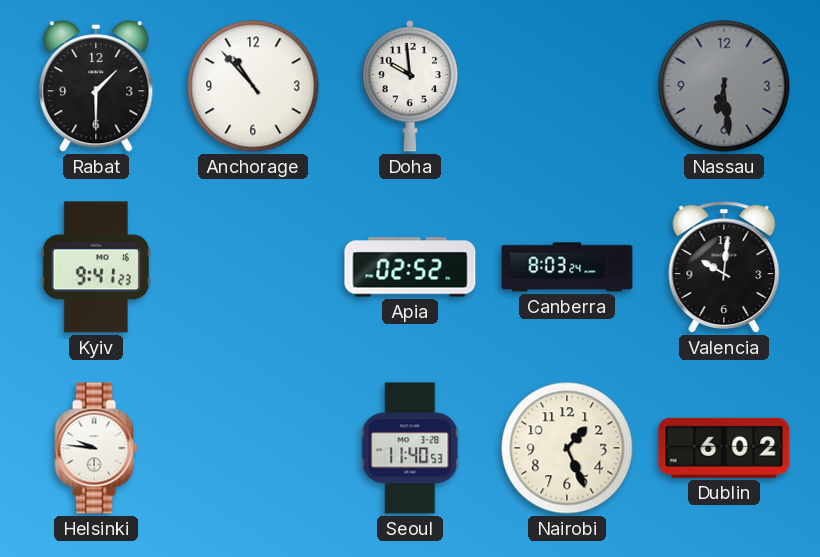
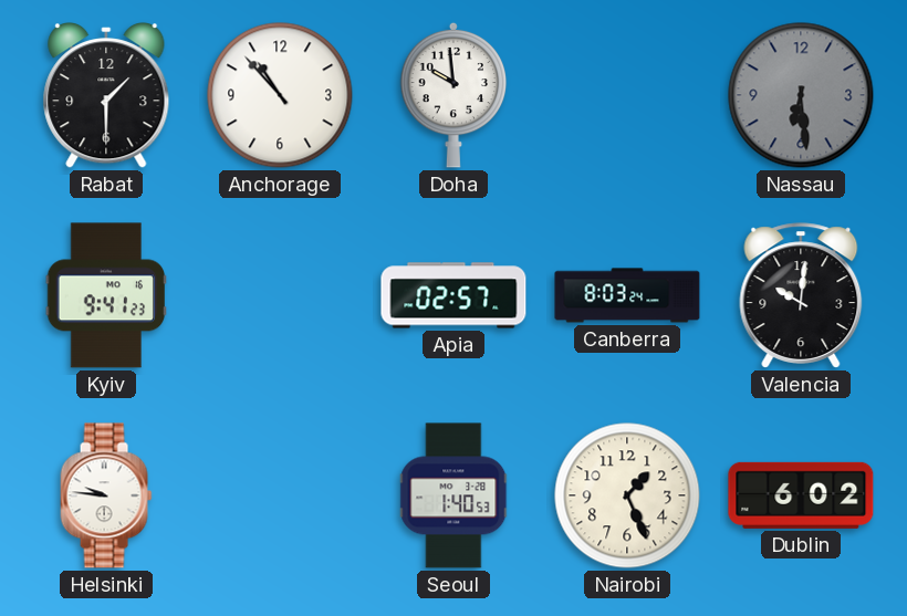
Apia: 02:52 -> 02:57 (454, 295)
Seoul: 11:40 -> 1:40 (455, 495)
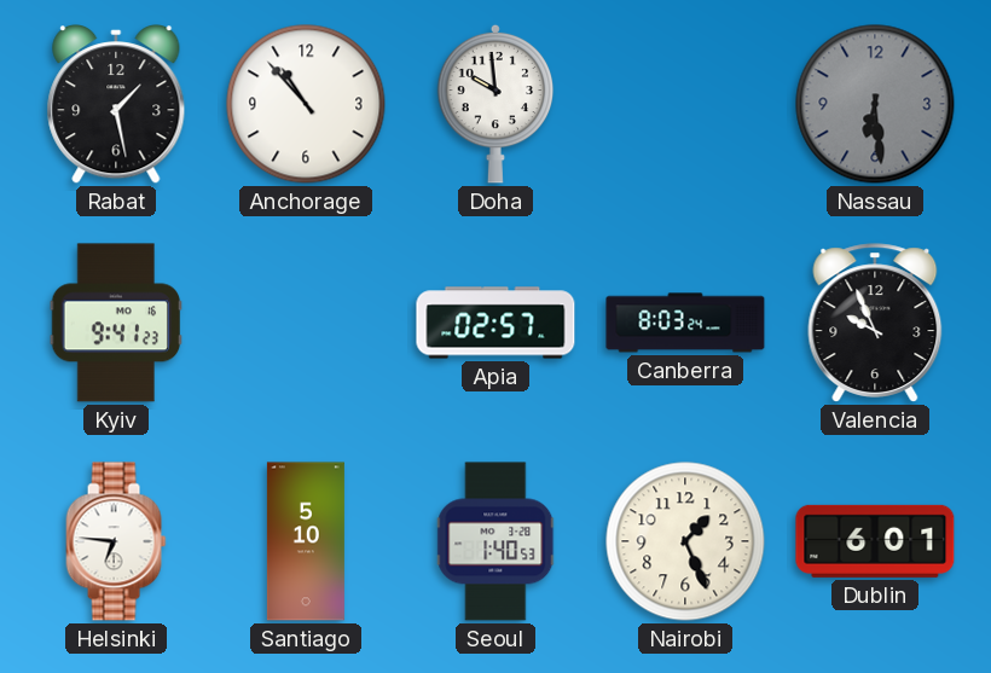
Rabat: 1:30 -> 1:28 (116, 105)
Valencia: 10:01 -> 9:56 (875, 323)
Helsinki: 9:46 -> 6:46 (116, 541)
Santiago: none -> 5:10 (306, 541)
Dublin: 6:02 -> 6:01 (875, 541)
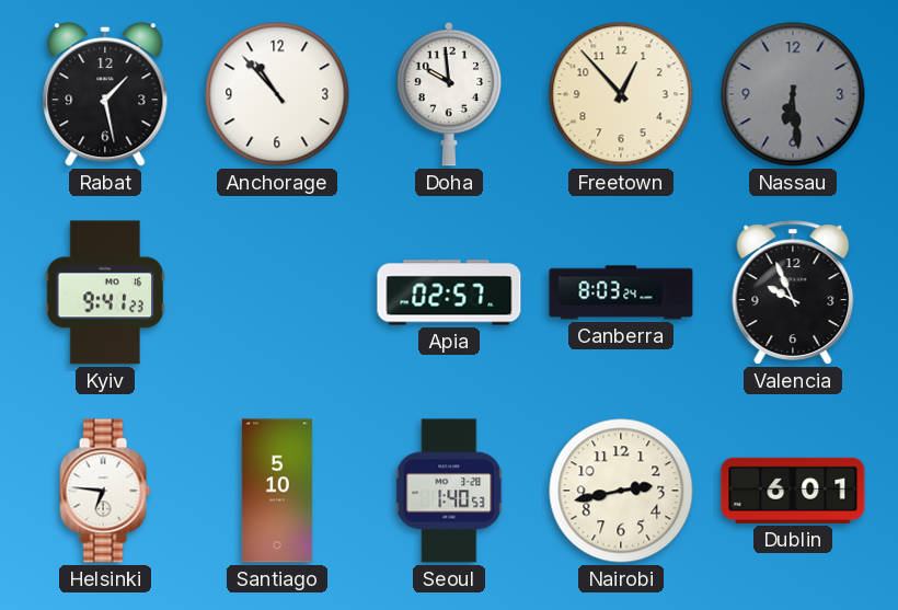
Freetown: none -> 12:53 (621, 94)
Nairobi: 1:26 -> 2:43 (621, 491)
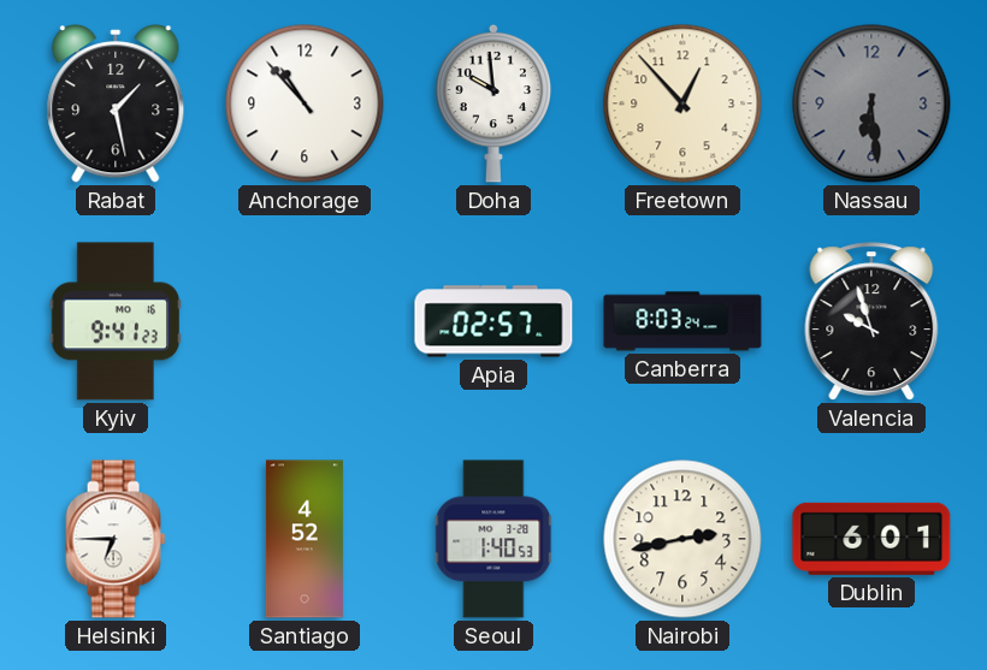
Valencia: 9:56 -> 9:57 (871, 321)
Helsinki: 6:46 -> 6:45 (116, 539)
Santiago: 5:10 -> 4:52 (305, 539)
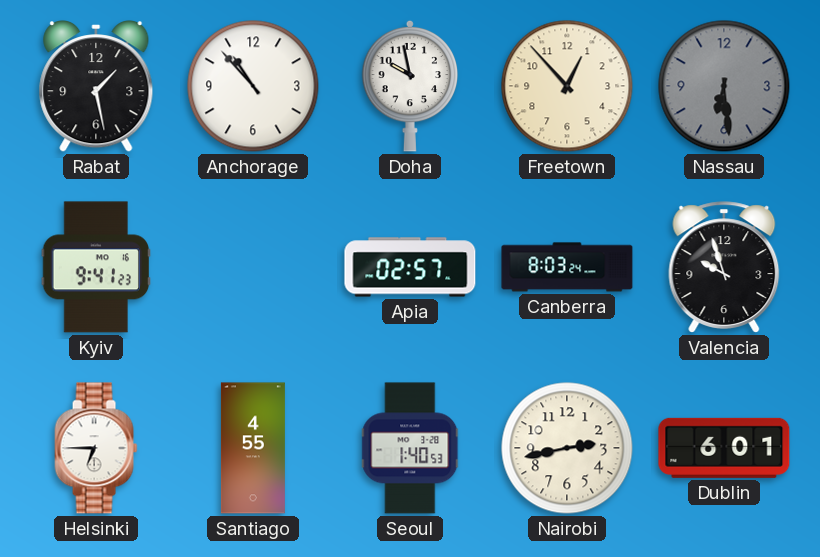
Doha: 9:59 -> 9:58 (410, 86)
Santiago: 4:52 -> 4:55 (253, 448)
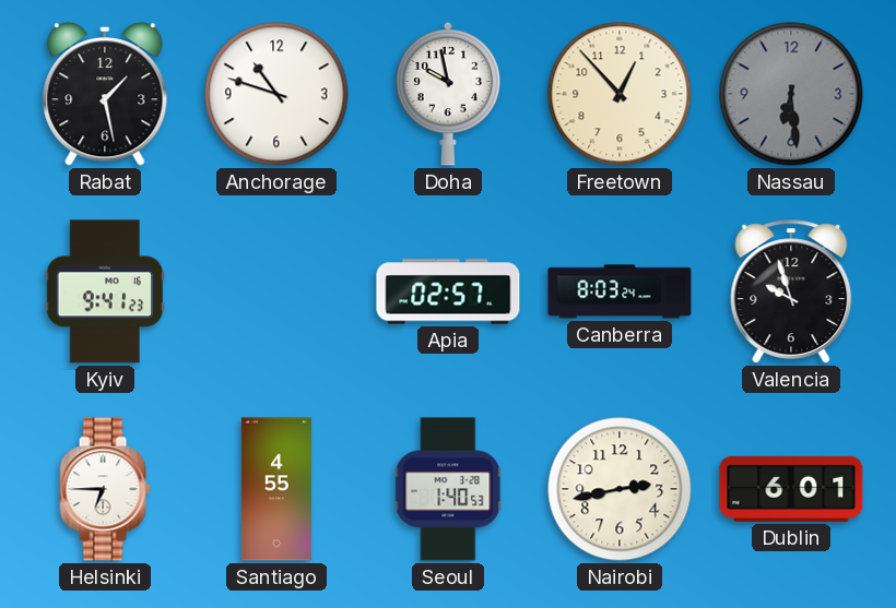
Anchorage: 10:53 -> 10:48 (276, 94)
